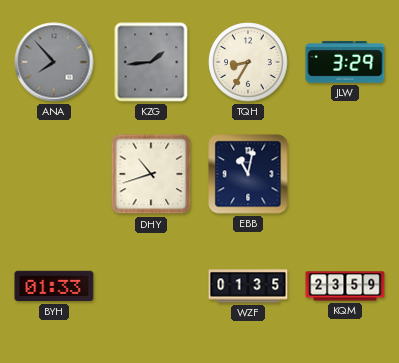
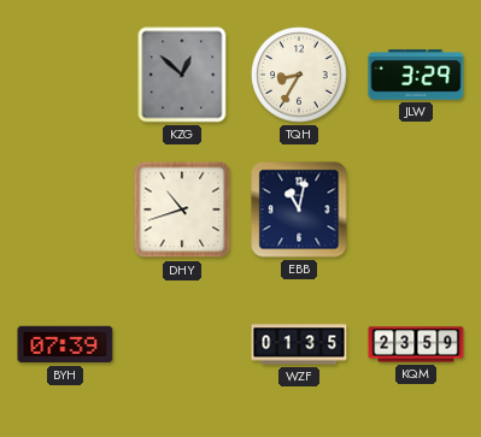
ANA: 7:53 -> none (54, 62)
KZG: 1:44 -> 12:52 (182, 75)
BYH: 01:33 -> 07:39 (65, 344)
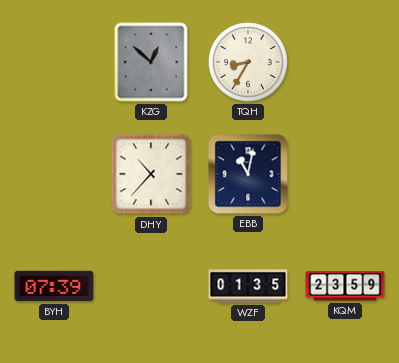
JLW: 3:29 -> none (416, 75)
DHY: 10:42 -> 10:37 (151, 174)
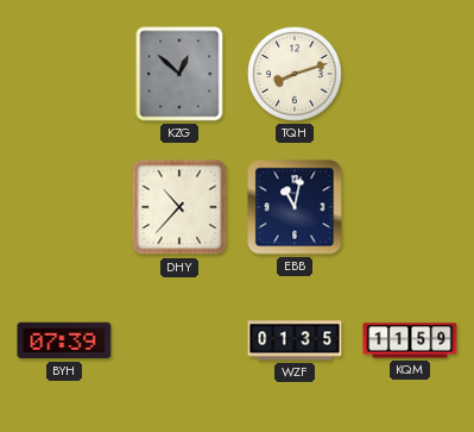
TQH: 8:35 -> 8:12 (295, 74)
KQM: 23:59 -> 11:59 (410, 340)
